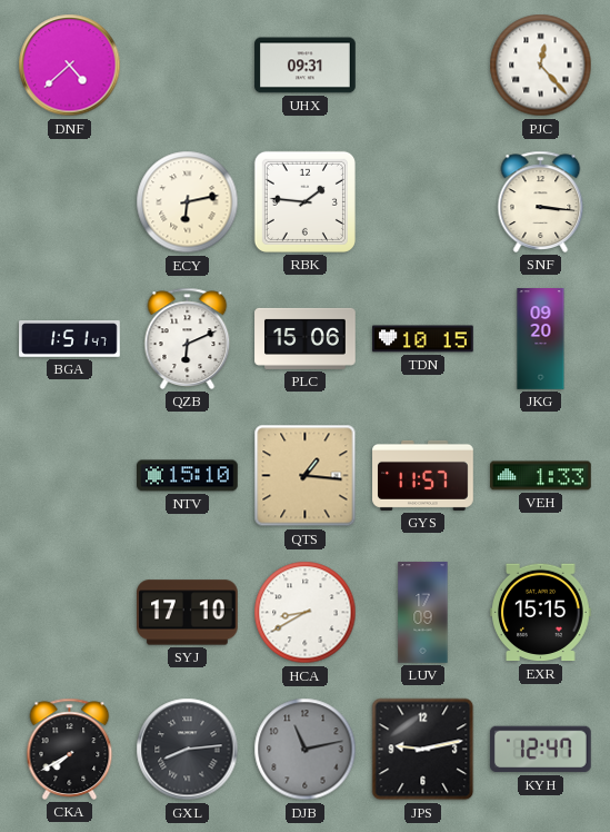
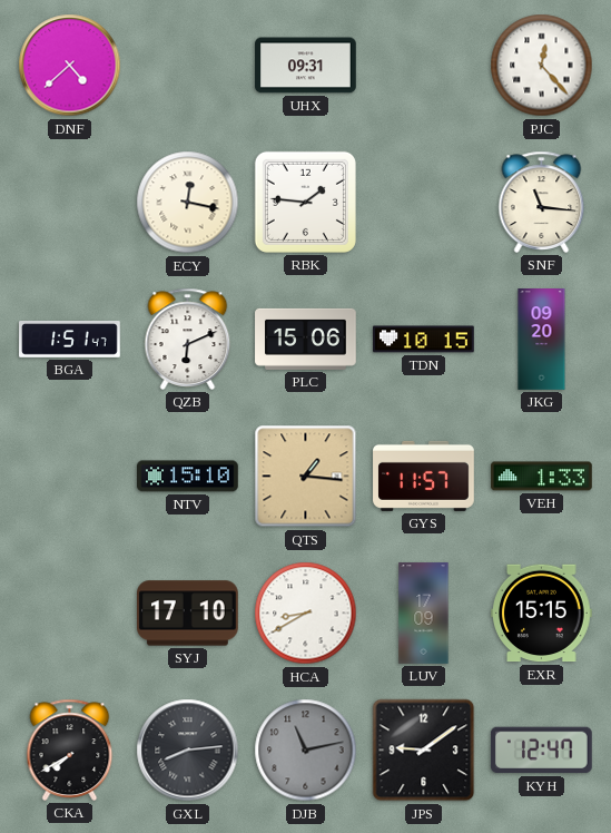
ECY: 6:13 -> 12:17 (188, 203)
SNF: 3:16 -> 11:16 (542, 202)
JPS: 9:13 -> 9:09 (424, 751)
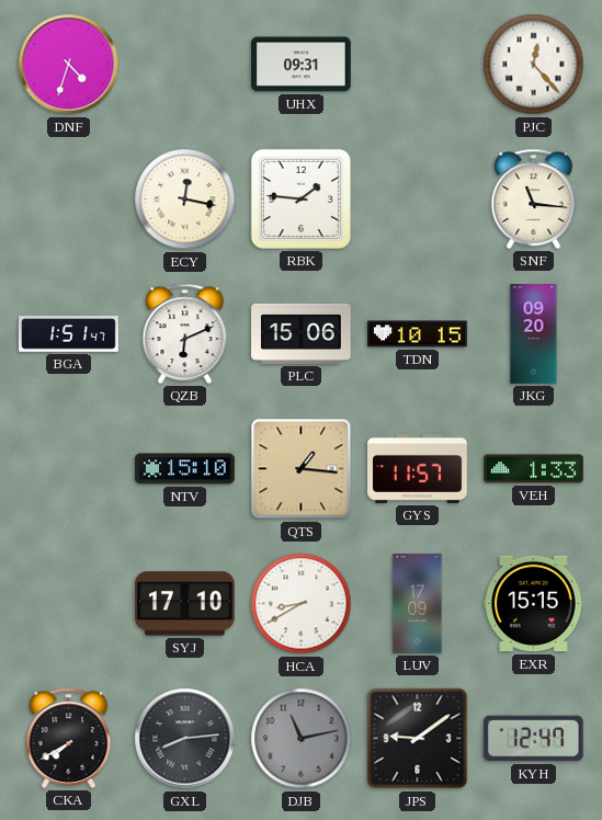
DNF: 4:38 -> 4:33 (69, 65)
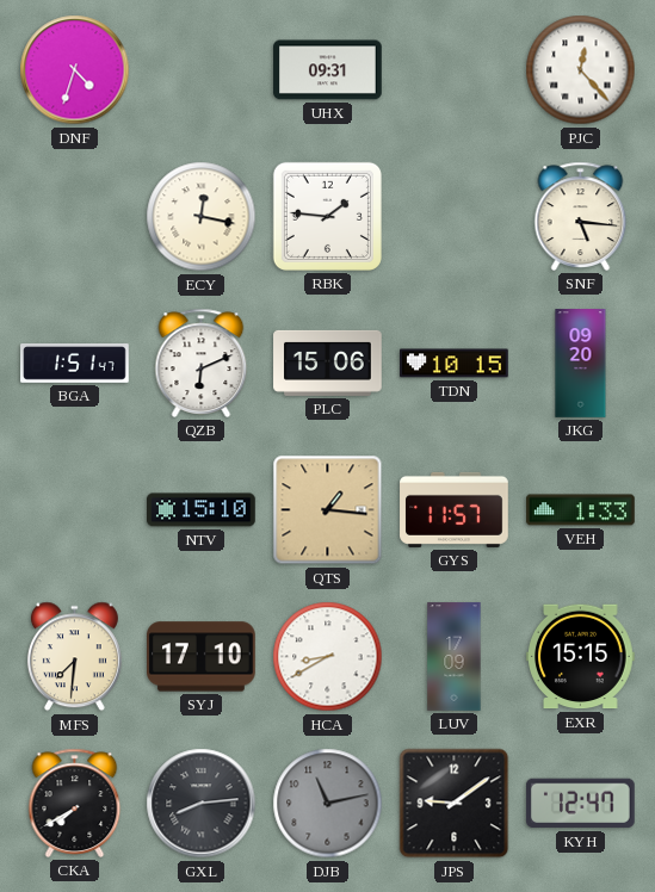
SNF: 11:16 -> 5:16 (581, 216)
MFS: none -> 7:31 (74, 657)
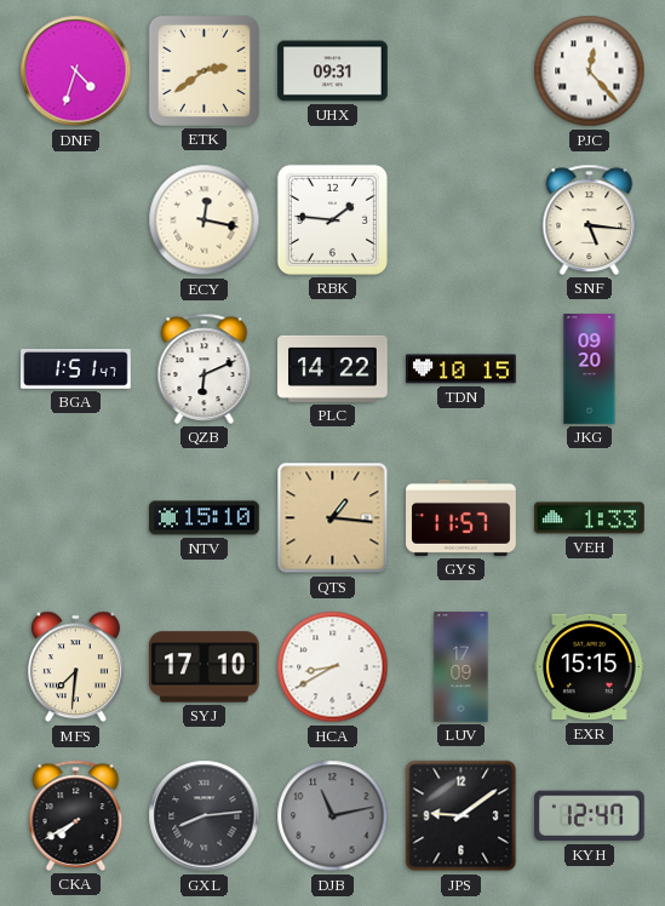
ETK: none -> 2:39 (203, 70)
PLC: 15:06 -> 14:22 (333, 368)
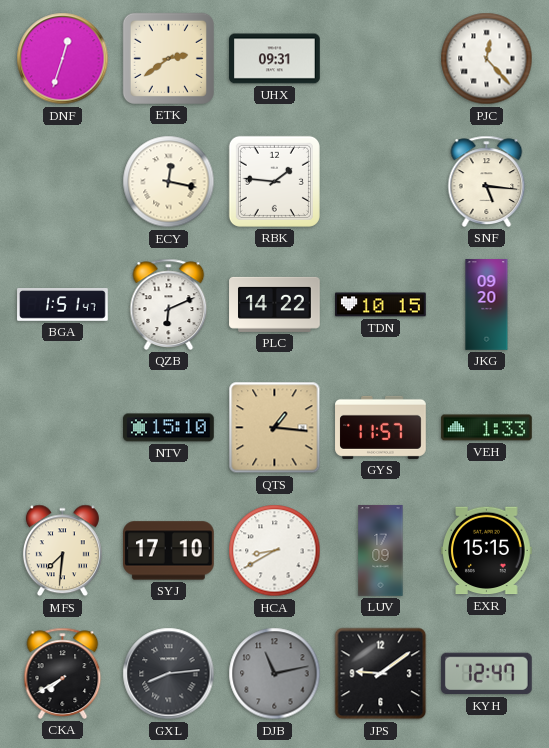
DNF: 4:33 -> 12:33 (63, 59)
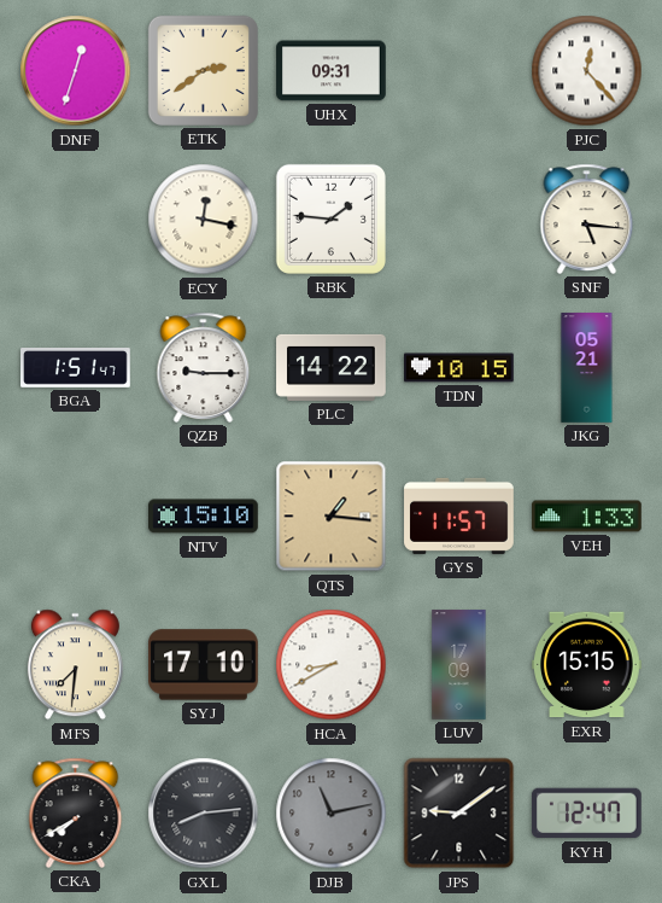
QZB: 6:11 -> 9:15 (204, 367)
JKG: 09:20 -> 05:21 (587, 368)
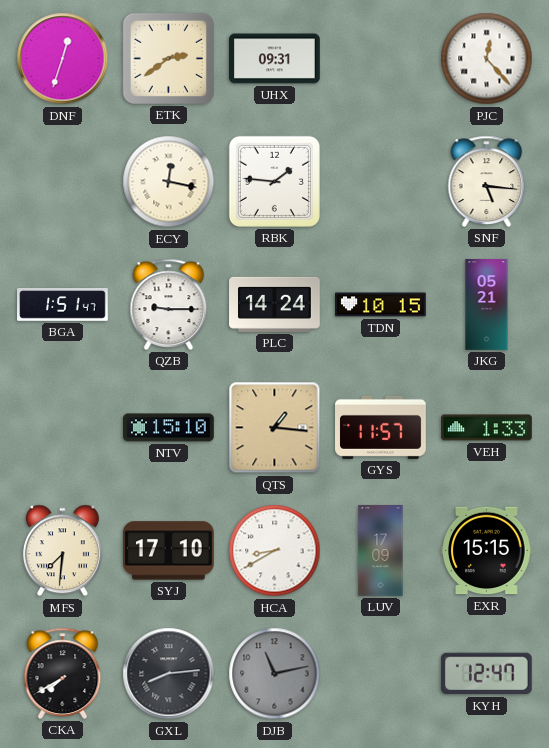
PLC: 14:22 -> 14:24 (275, 304)
JPS: 9:09 -> none (459, 814)
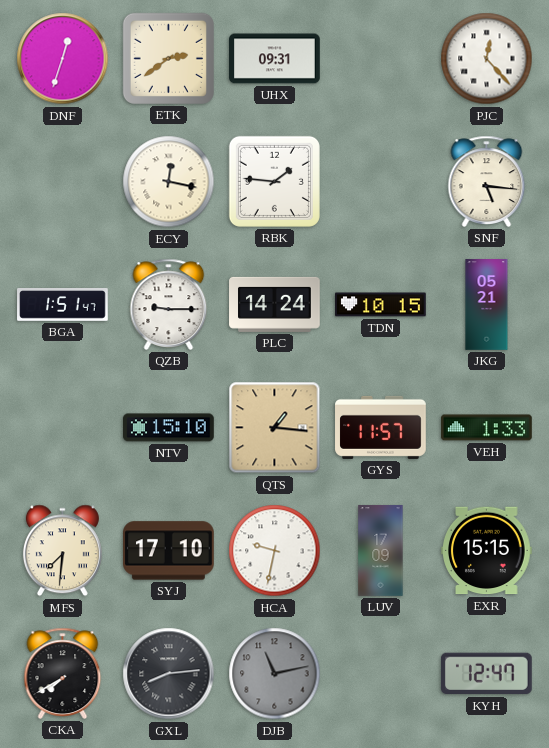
HCA: 8:40 -> 9:32 (275, 551)
